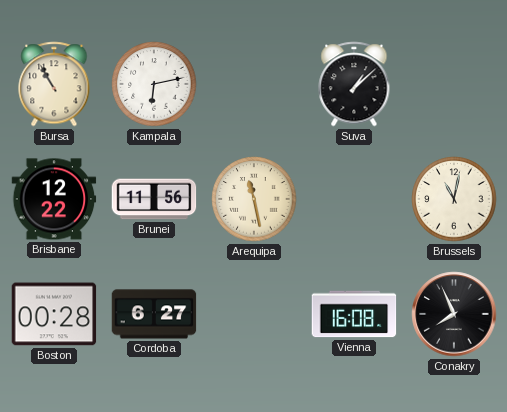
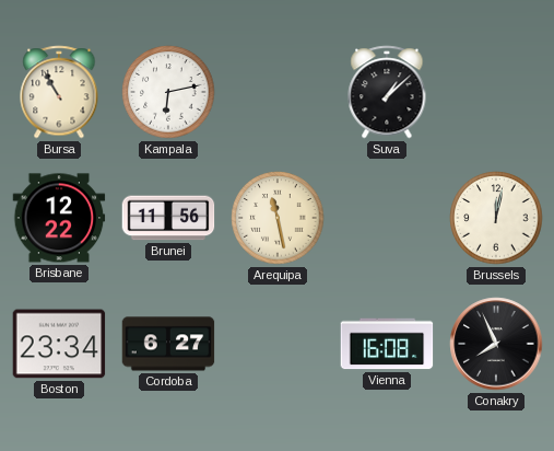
Brussels: 11:02 -> 12:02 (496, 218)
Boston: 00:28 -> 23:34 (59, 344)
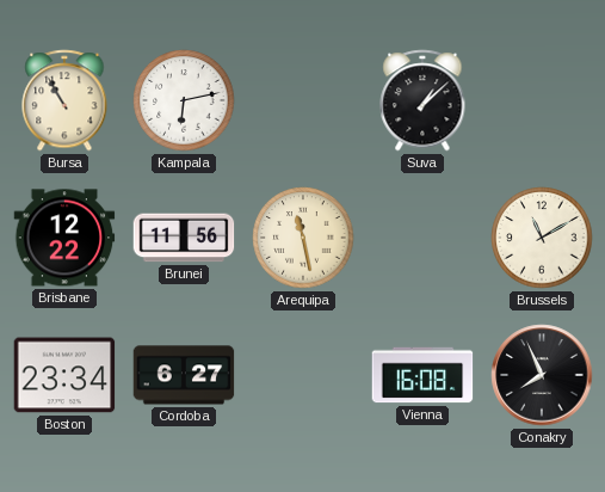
Brussels: 12:02 -> 11:10 (542, 238)
